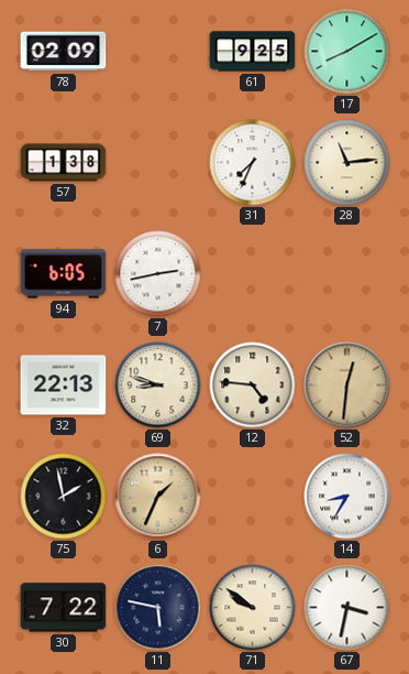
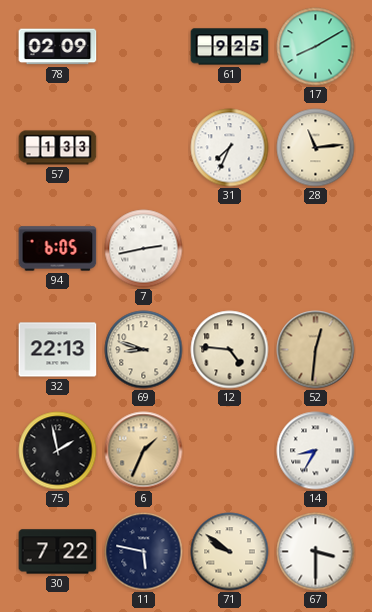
57: 1:38 -> 1:33 (58, 148)
67: 3:32 -> 3:30 (316, 552)
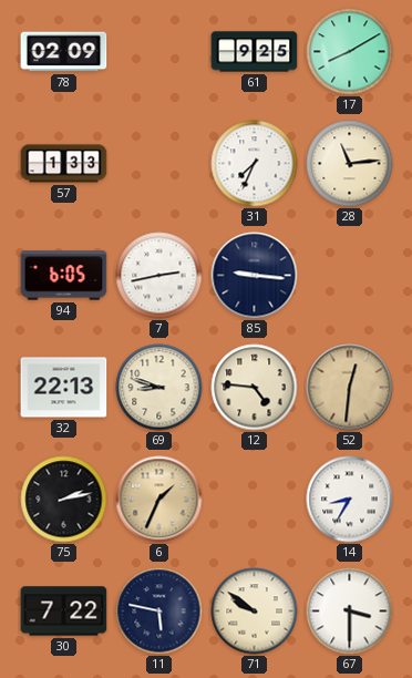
85: none -> 9:16 (255, 276)
75: 1:58 -> 2:13 (64, 500)
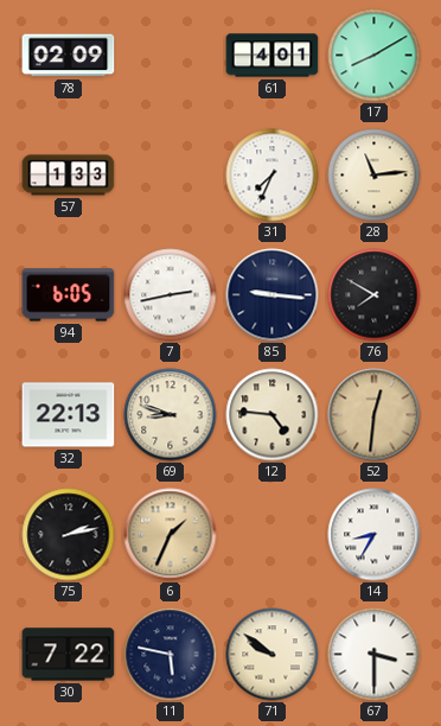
61: 9:25 -> 4:01 (273, 56)
76: none -> 7:50 (375, 295)
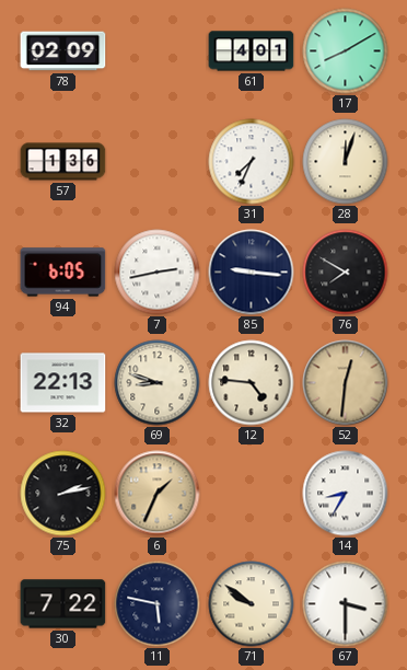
57: 1:33 -> 1:36 (63, 162)
28: 11:14 -> 12:03 (346, 162)
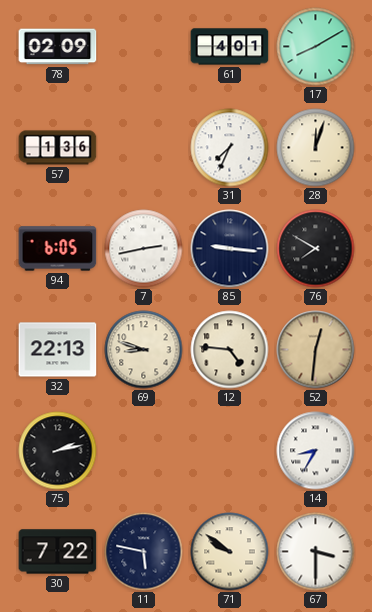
6: 1:34 -> none (158, 494)
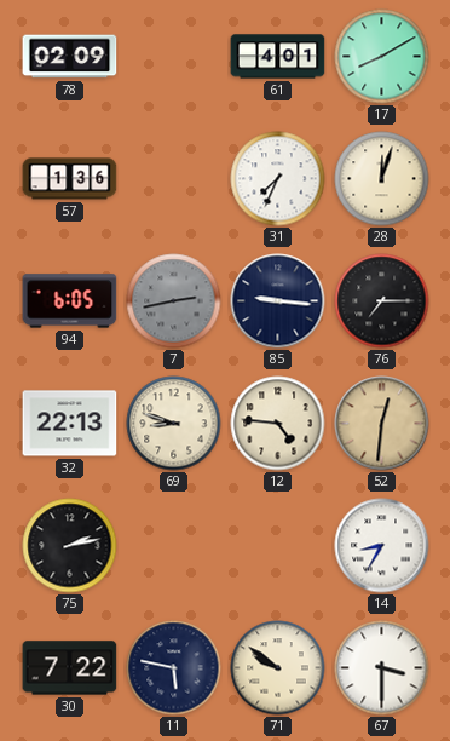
7 dial: white -> grey (174, 301)
76: 7:50 -> 7:15 (382, 301)
